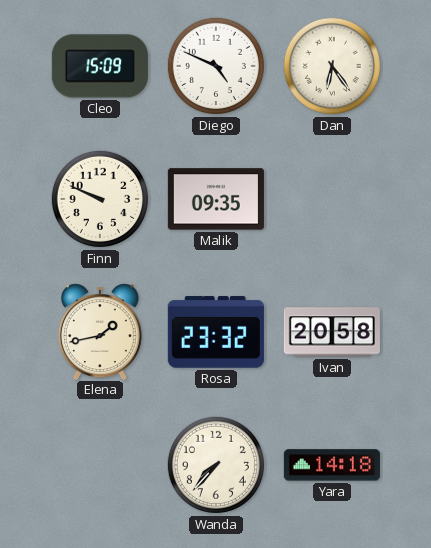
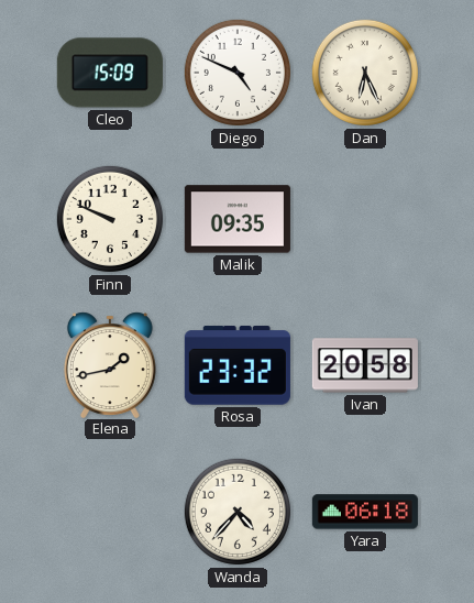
Dan: 6:24 -> 6:26 (365, 73)
Wanda: 7:37 -> 4:37 (238, 512)
Yara: 14:18 -> 06:18 (365, 512)
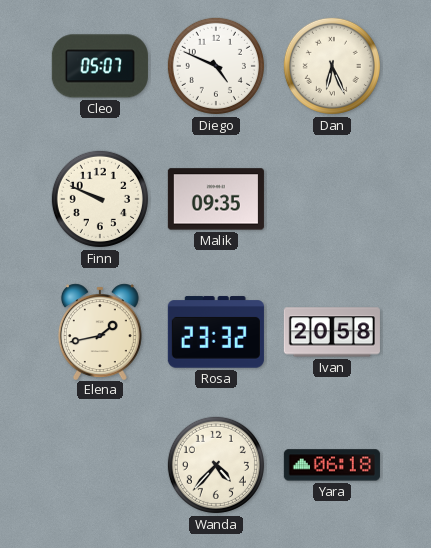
Cleo: 15:09 -> 05:07 (100, 66)
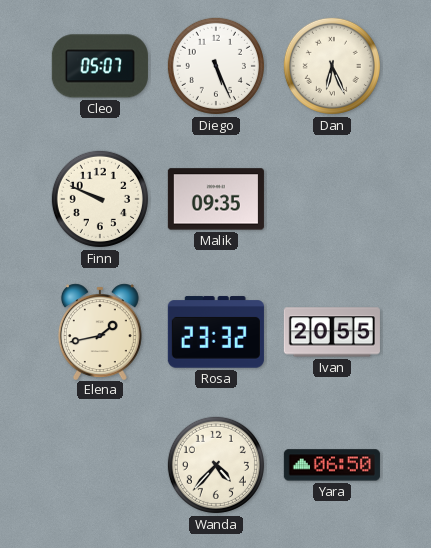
Diego: 4:49 -> 5:26 (216, 66)
Ivan: 20:58 -> 20:55 (332, 332)
Yara: 06:18 -> 06:50 (332, 465)
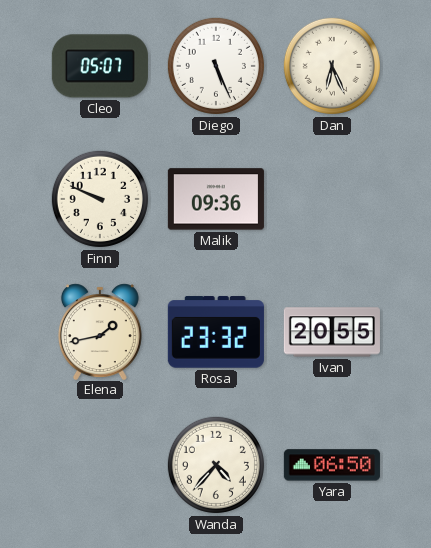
Malik: 09:35 -> 09:36 (216, 199)
